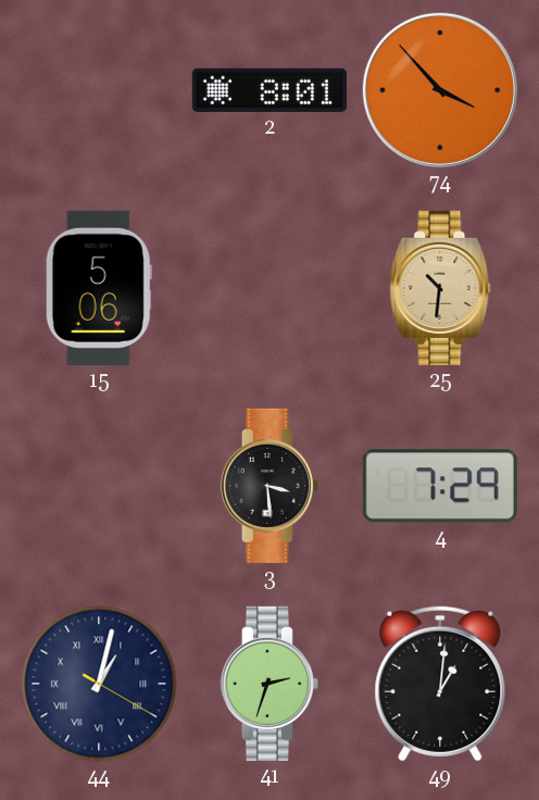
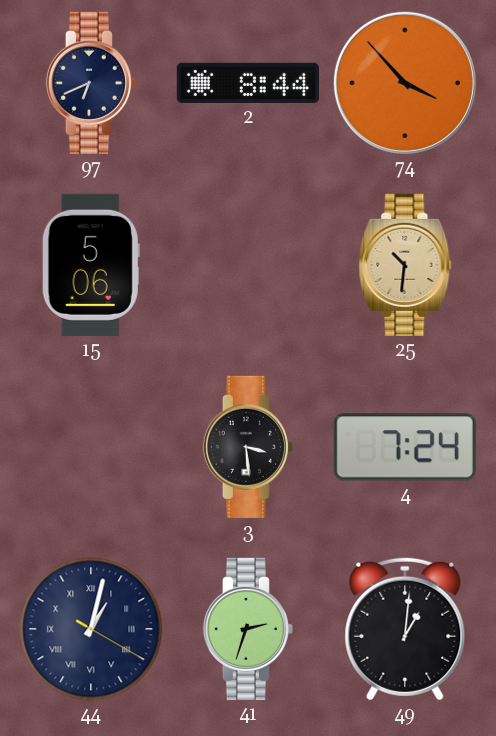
97: none -> 6:41 (91, 83)
2: 8:01 -> 8:44 (248, 83)
4: 7:29 -> 7:24 (405, 447)
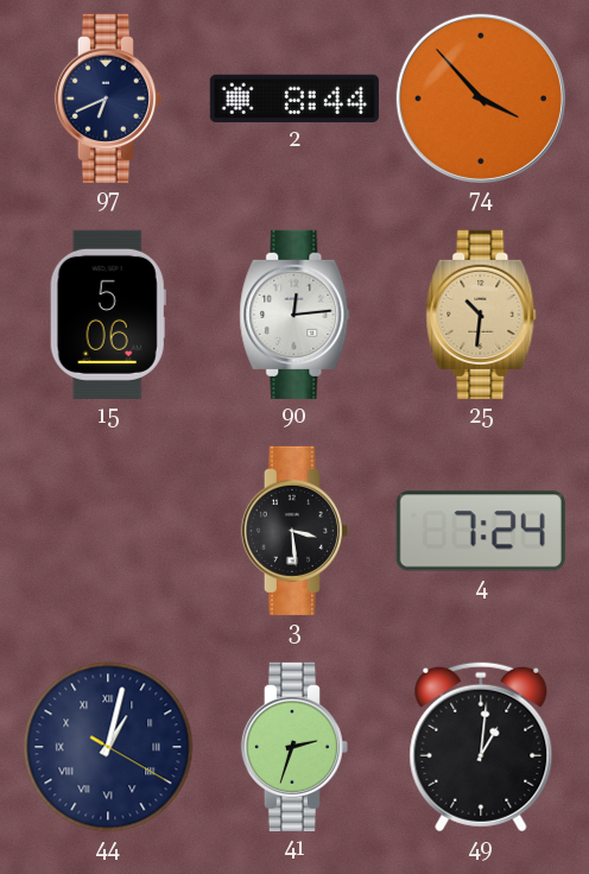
90: none -> 12:14 (294, 315)
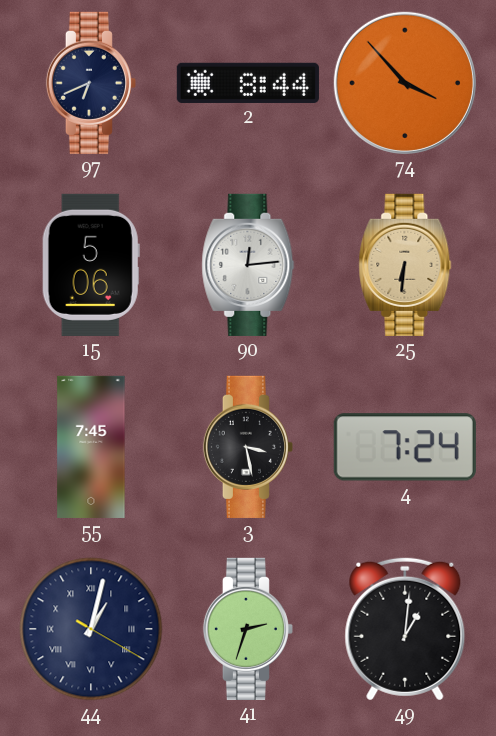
25: 10:31 -> 6:31 (405, 265)
55: none -> 7:45 (91, 447)
3: 3:29 -> 3:28 (248, 447)
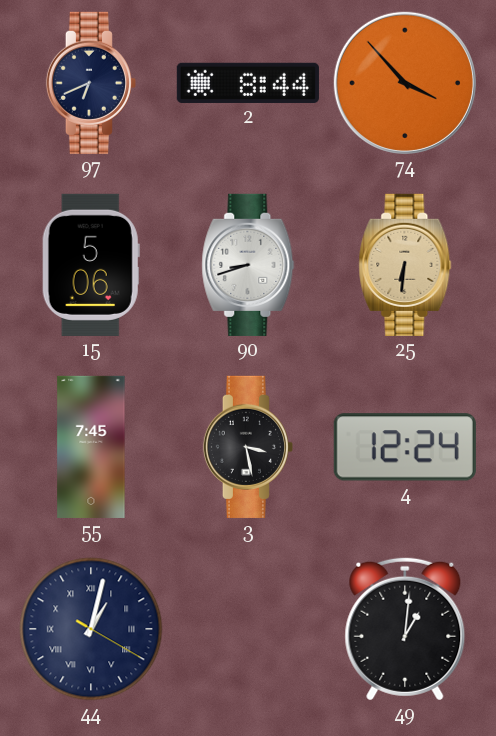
90: 12:14 -> 8:42 (248, 265)
4: 7:24 -> 12:24 (405, 447)
41: 2:33 -> none (248, 629)
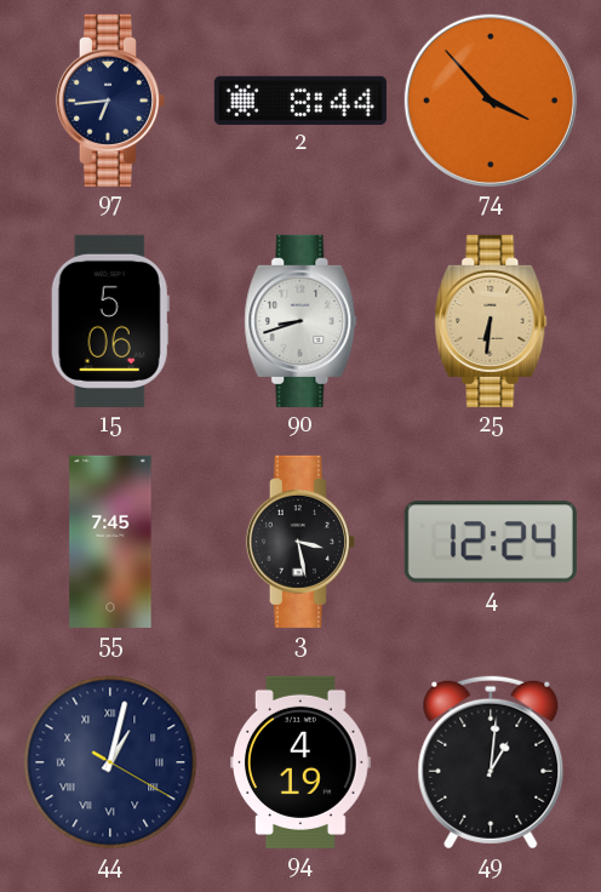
97: 6:41 -> 6:44 (110, 101)
94: none -> 4:19 (302, 762)
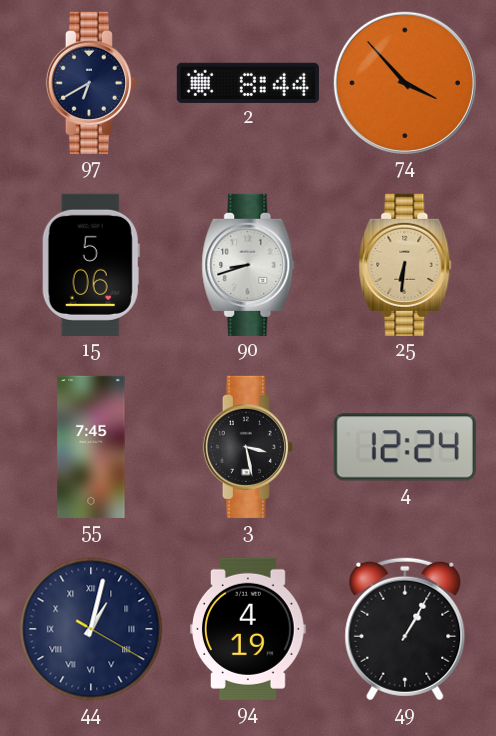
97: 6:44 -> 6:40 (91, 83)
49: 1:01 -> 1:05 (405, 629)
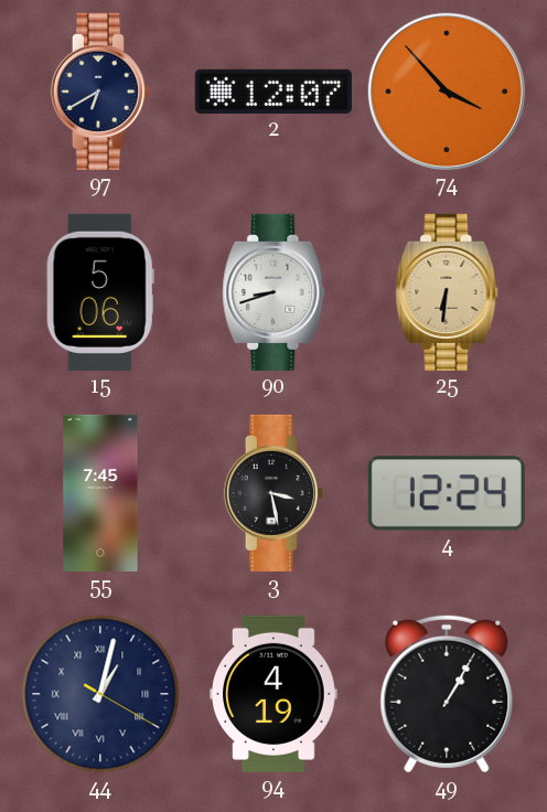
2: 8:44 -> 12:07 (273, 92)
